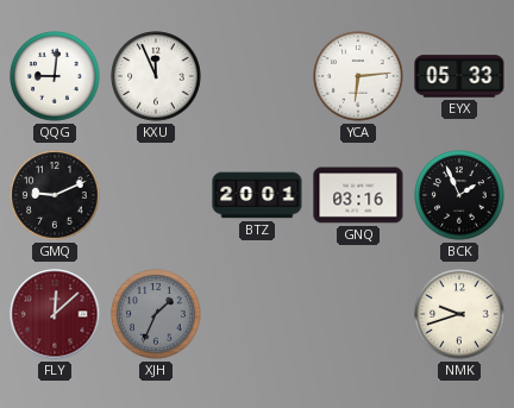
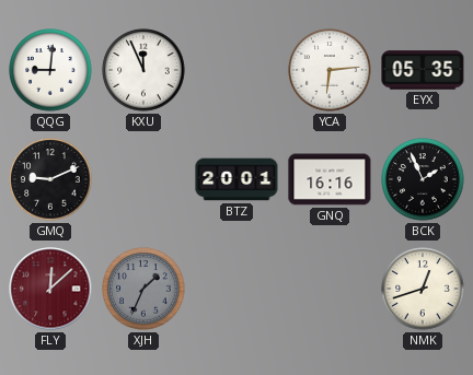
EYX: 05:33 -> 05:35 (423, 70)
GNQ: 03:16 -> 16:16 (330, 179)
NMK: 9:42 -> 12:42 (423, 289)
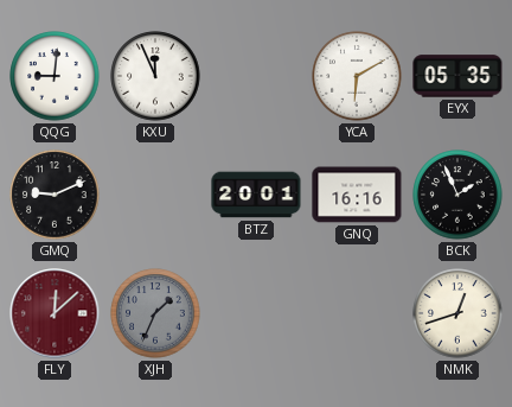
YCA: 6:14 -> 6:10 (357, 76)
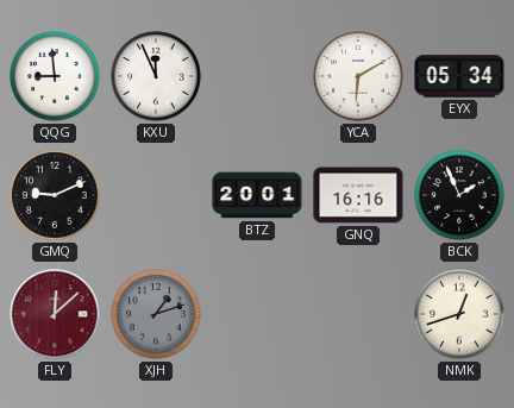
QQG: 9:01 -> 8:59 (55, 76)
EYX: 05:35 -> 05:34 (459, 76)
XJH: 1:34 -> 1:12 (156, 314)
